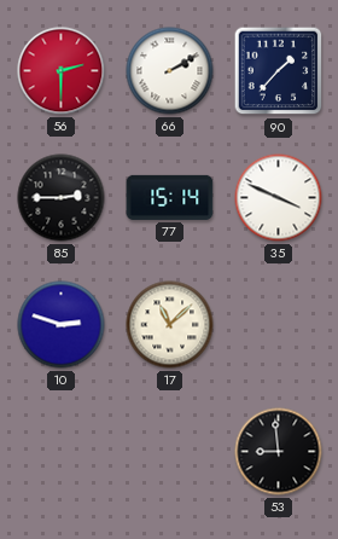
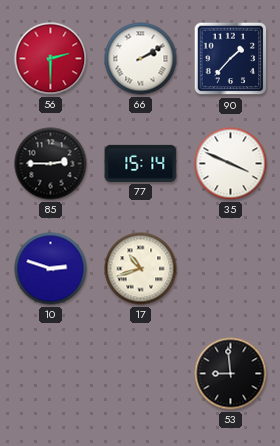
17: 11:08 -> 10:42 (141, 269)
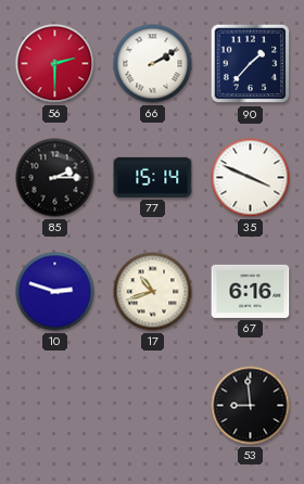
85: 2:45 -> 2:15 (55, 178)
67: none -> 6:16 (251, 291)
